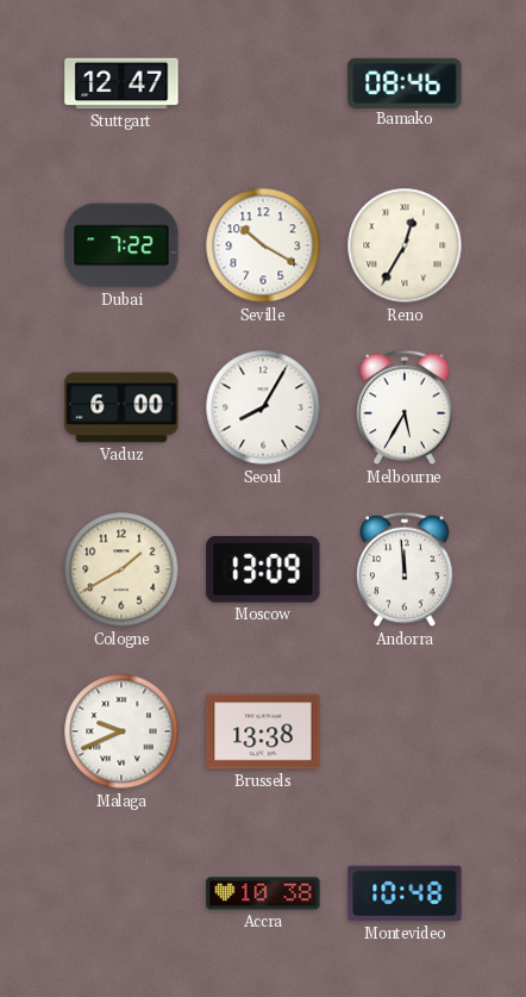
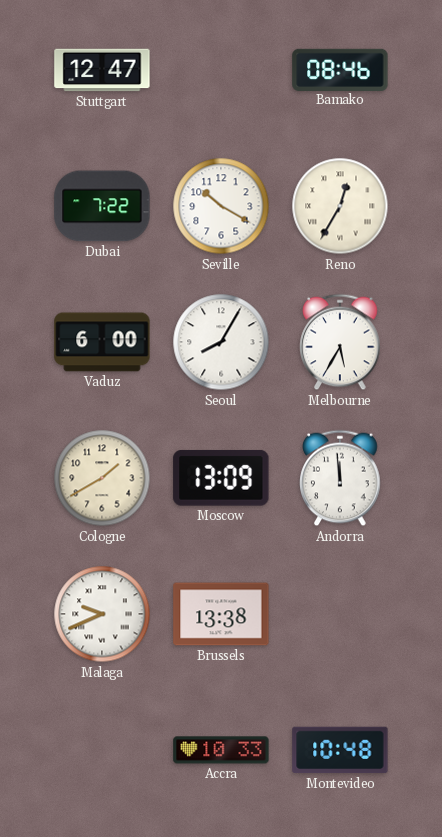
Accra: 10:38 -> 10:33 (221, 750)
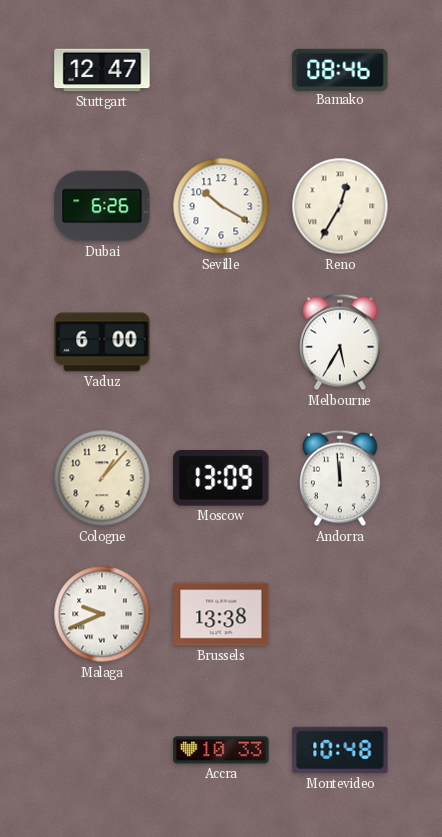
Dubai: 7:22 -> 6:26 (102, 206)
Seoul: 8:05 -> none (221, 342)
Cologne: 1:40 -> 1:07 (102, 478)
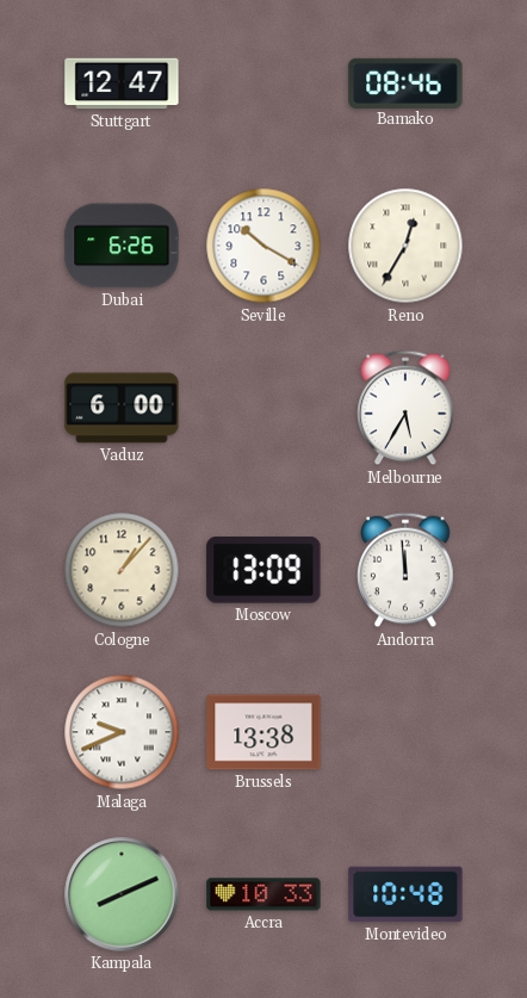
Kampala: none -> 8:11 (122, 894)
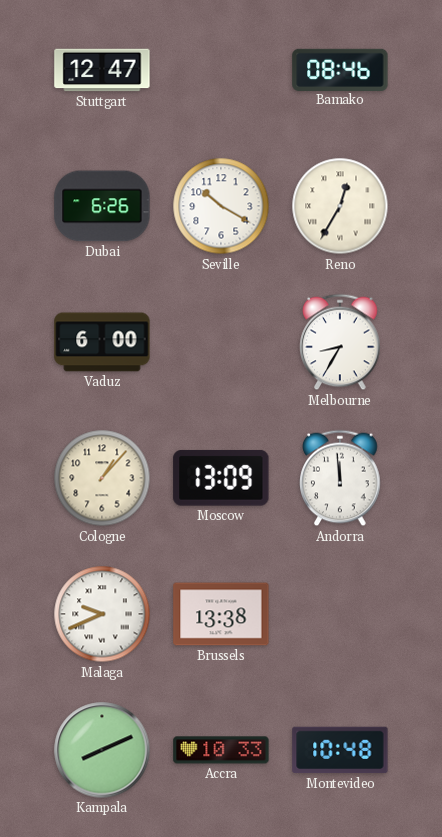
Melbourne: 5:35 -> 8:35 (340, 342)
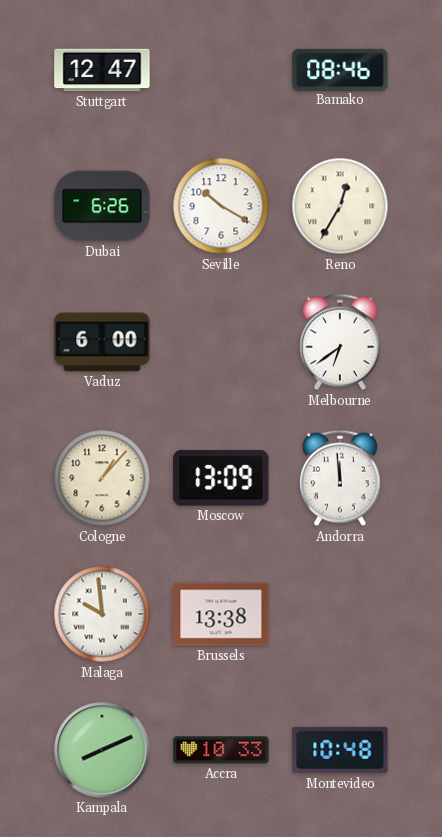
Melbourne: 8:35 -> 6:39 (340, 342)
Malaga: 9:41 -> 9:59 (102, 614)
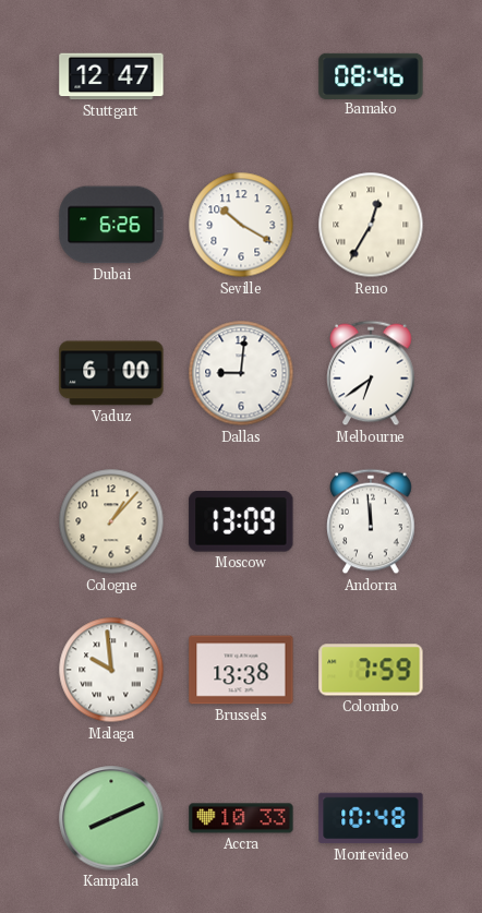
Dallas: none -> 9:01 (241, 373)
Colombo: none -> 7:59 (371, 670)
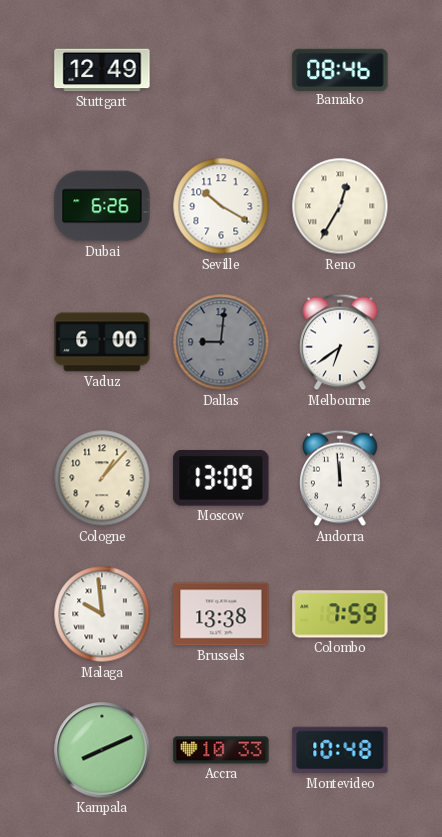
Stuttgart: 12:47 -> 12:49 (102, 70)
Dallas dial: white -> grey (221, 342)
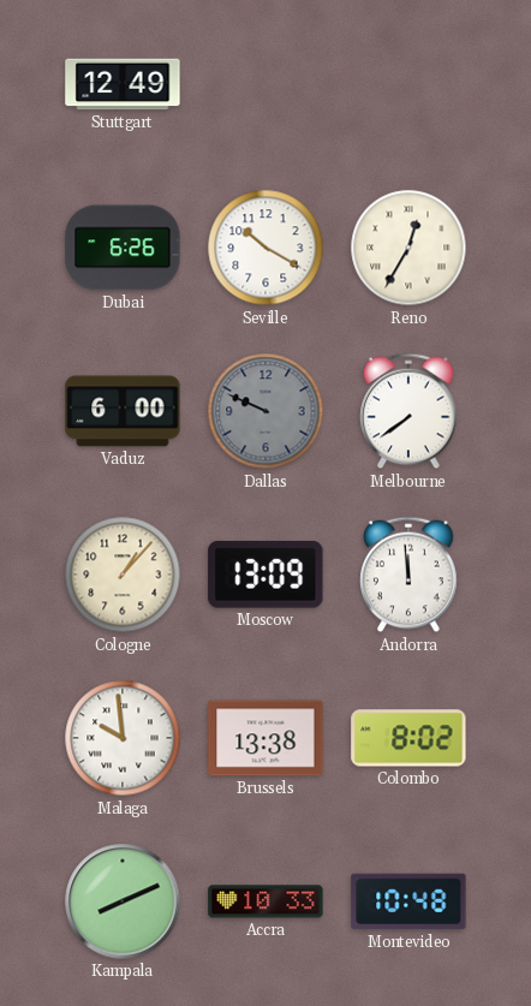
Bamako: 08:46 -> none (340, 69)
Dallas: 9:01 -> 9:49 (265, 411)
Melbourne: 6:39 -> 7:39 (408, 411)
Colombo: 7:59 -> 8:02 (408, 738)
